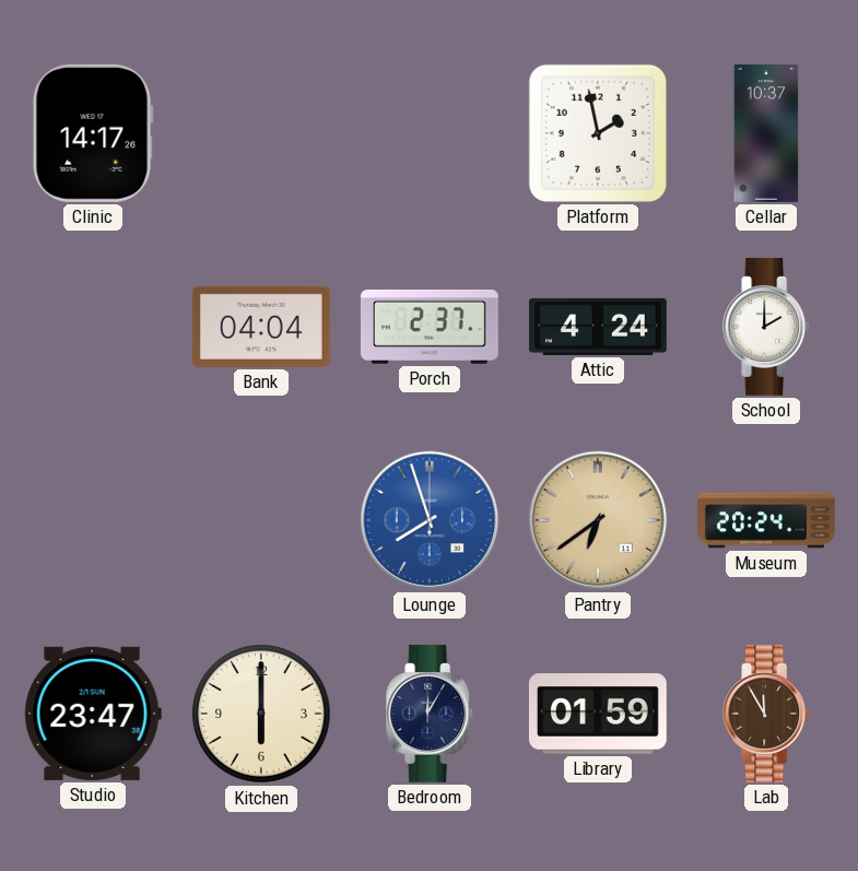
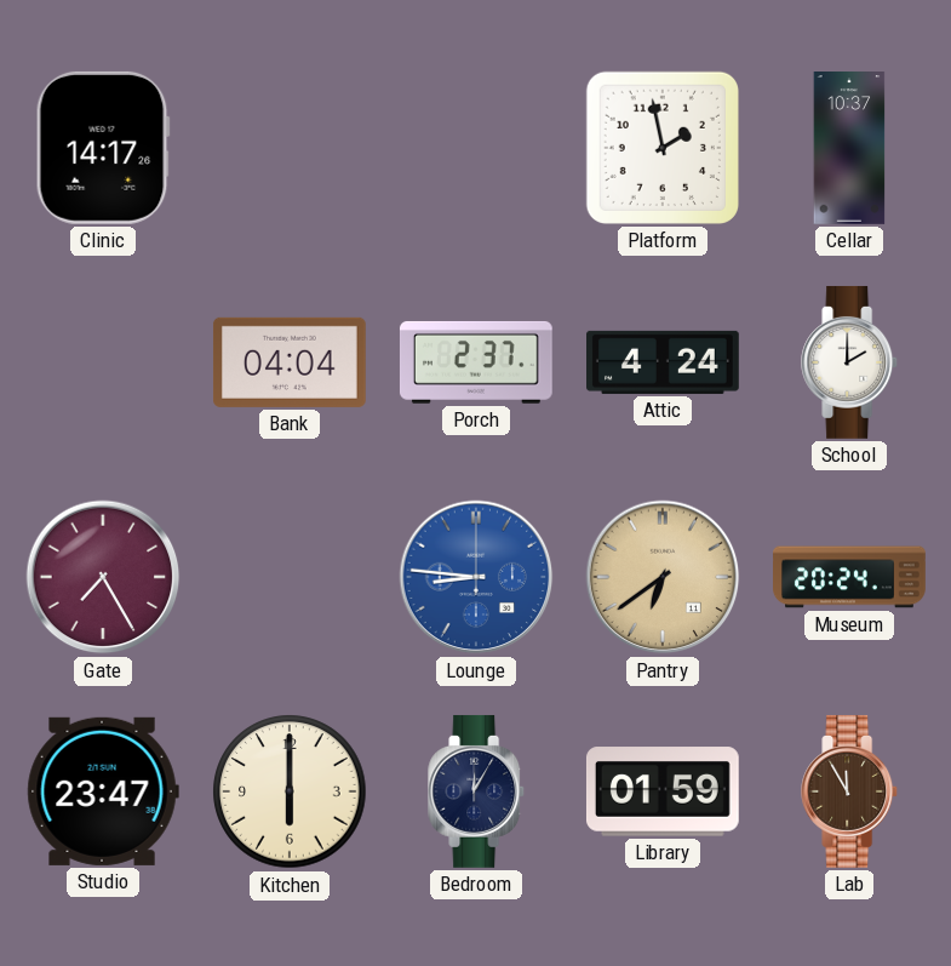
Gate: none -> 7:25 (103, 577)
Lounge: 7:57 -> 8:46 (476, 577)
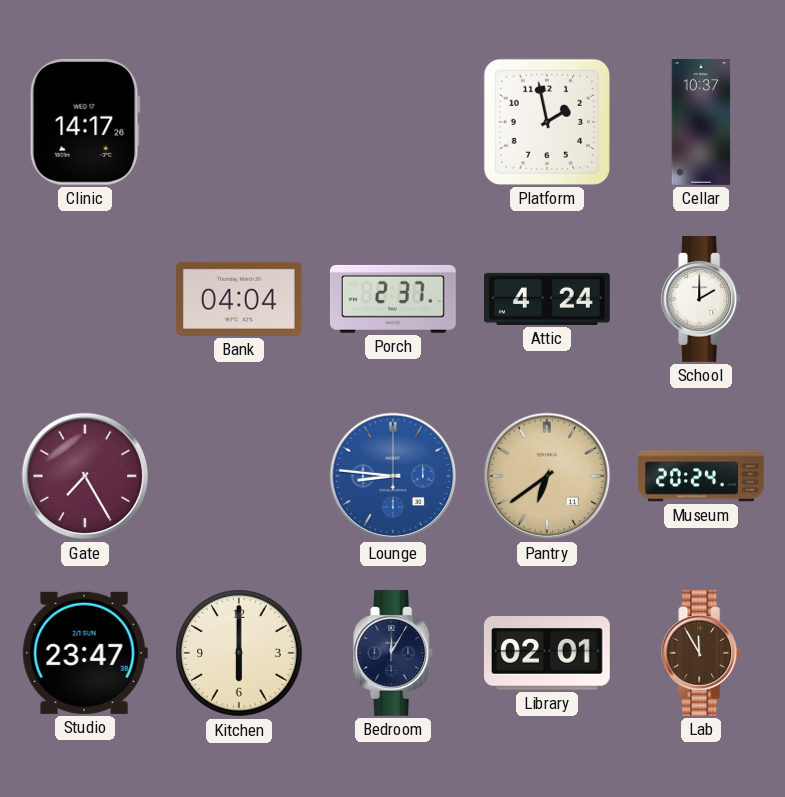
Library: 01:59 -> 02:01 (547, 653)
